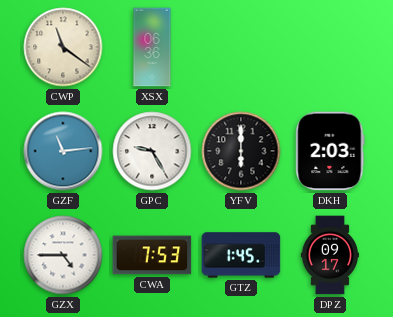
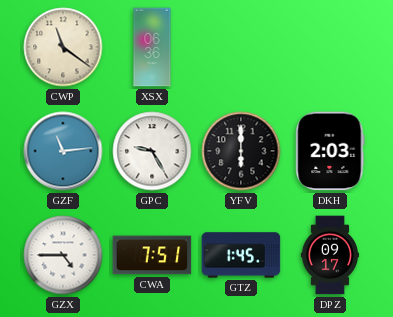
CWA: 7:53 -> 7:51 (152, 255)
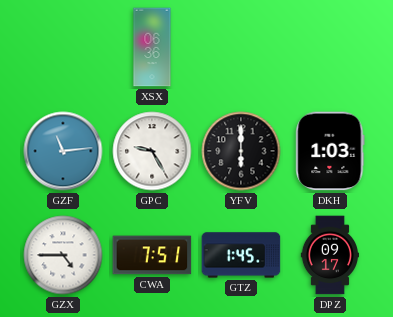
CWP: 11:21 -> none (63, 47)
DKH: 2:03 -> 1:03 (330, 151)
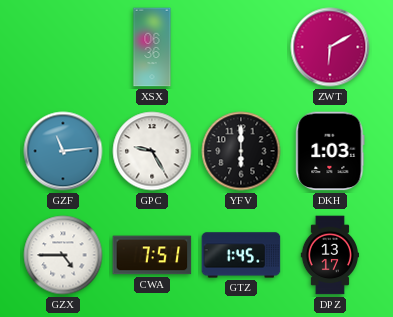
ZWT: none -> 6:10 (330, 47)
DPZ: 09:17 -> 13:17 (329, 255)
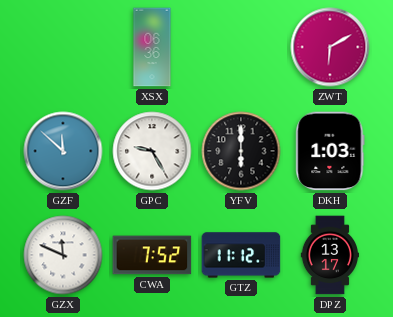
GZF: 11:14 -> 11:52 (63, 151)
GZX: 4:45 -> 11:49 (63, 255)
CWA: 7:51 -> 7:52 (152, 255)
GTZ: 1:45 -> 11:12 (241, 255)
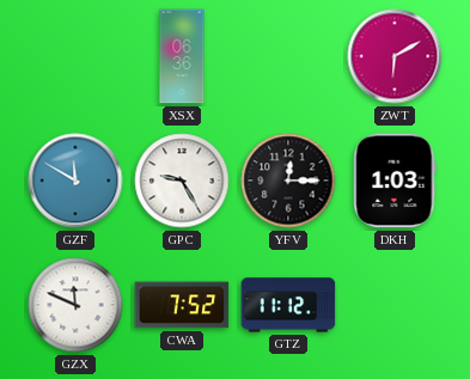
GZF: 11:52 -> 11:50 (75, 181)
YFV: 6:00 -> 12:15 (288, 181)
DPZ: 13:17 -> none (329, 255)
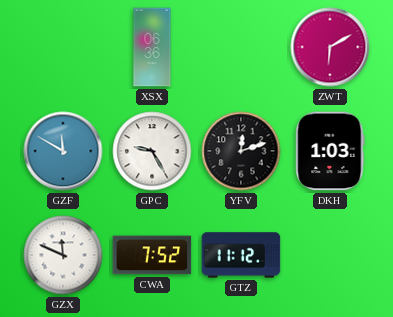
YFV: 12:15 -> 12:12 (241, 151)
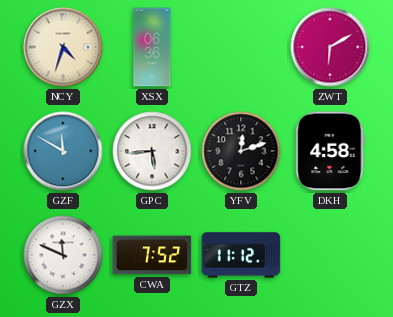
NCY: none -> 4:33 (63, 47)
GPC: 9:25 -> 5:44 (152, 151)
DKH: 1:03 -> 4:58 (330, 151)
